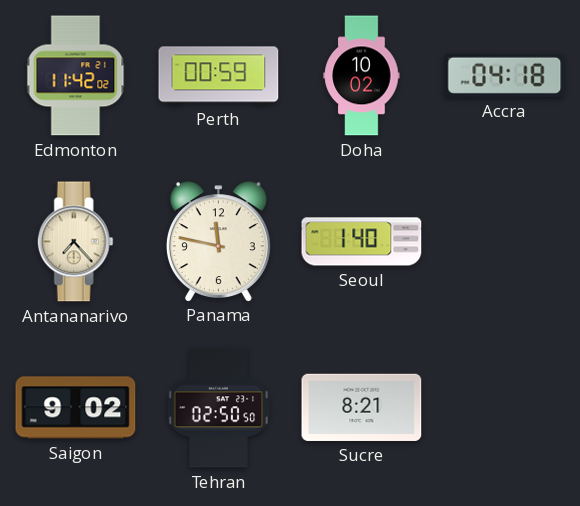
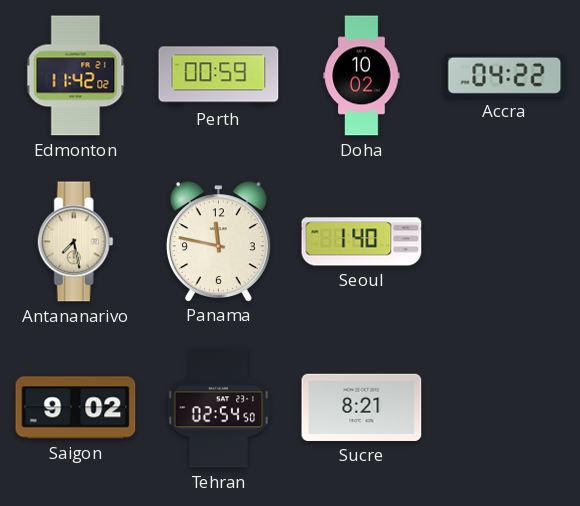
Accra: 04:18 -> 04:22 (505, 75)
Antananarivo: 7:23 -> 7:28 (75, 242)
Tehran: 02:50 -> 02:54 (219, 408)
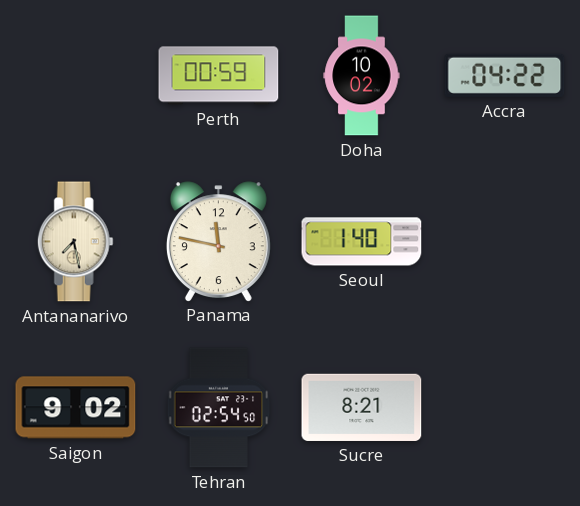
Edmonton: 11:42 -> none (76, 76)
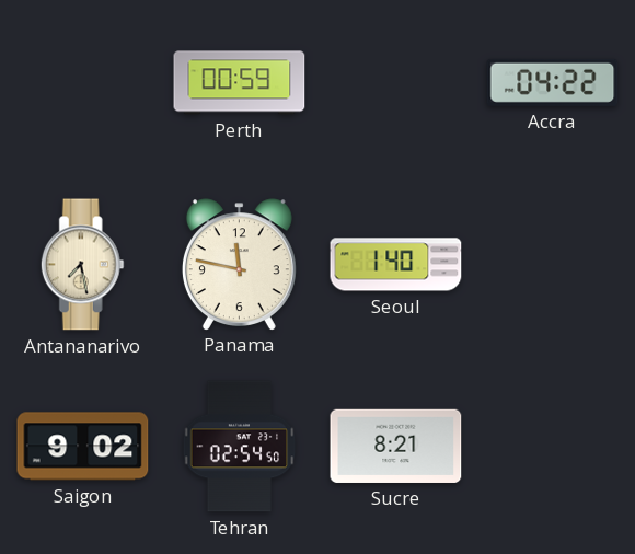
Doha: 10:02 -> none (362, 76)
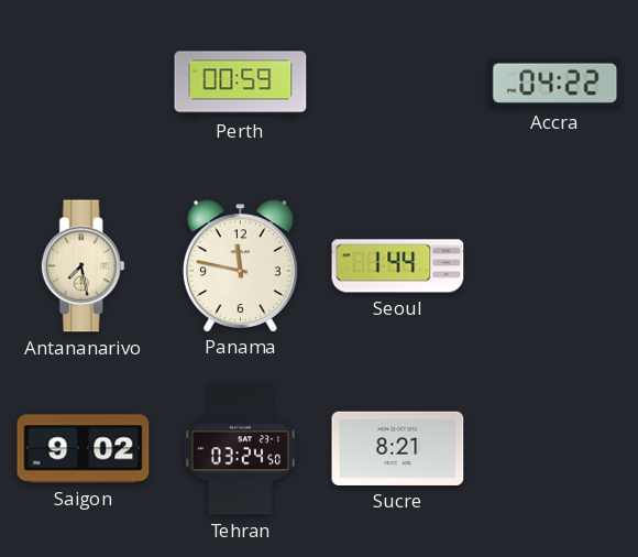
Seoul: 1:40 -> 1:44 (398, 266)
Tehran: 02:54 -> 03:24 (241, 449)
